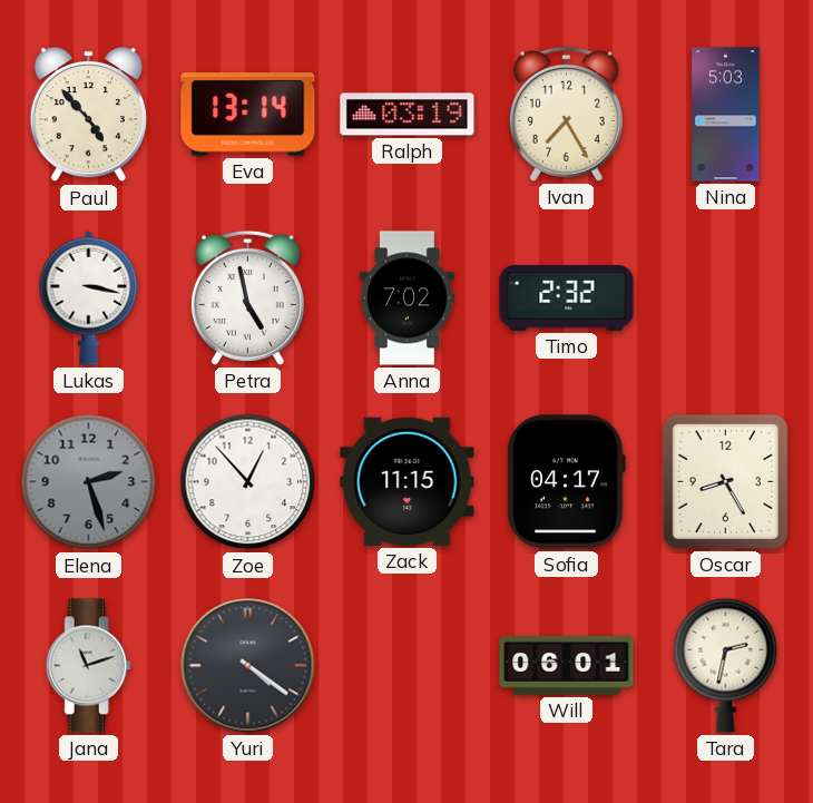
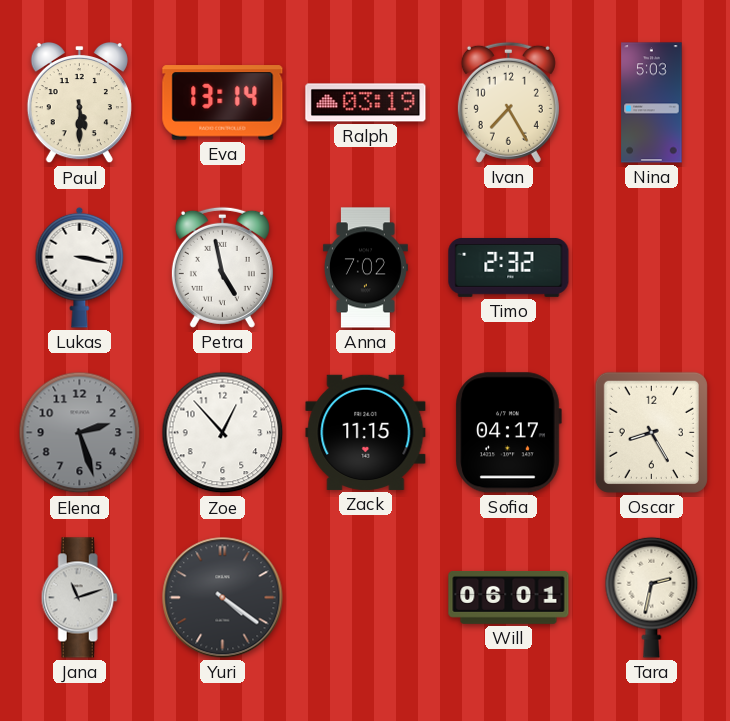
Paul: 4:53 -> 5:30 (79, 103)
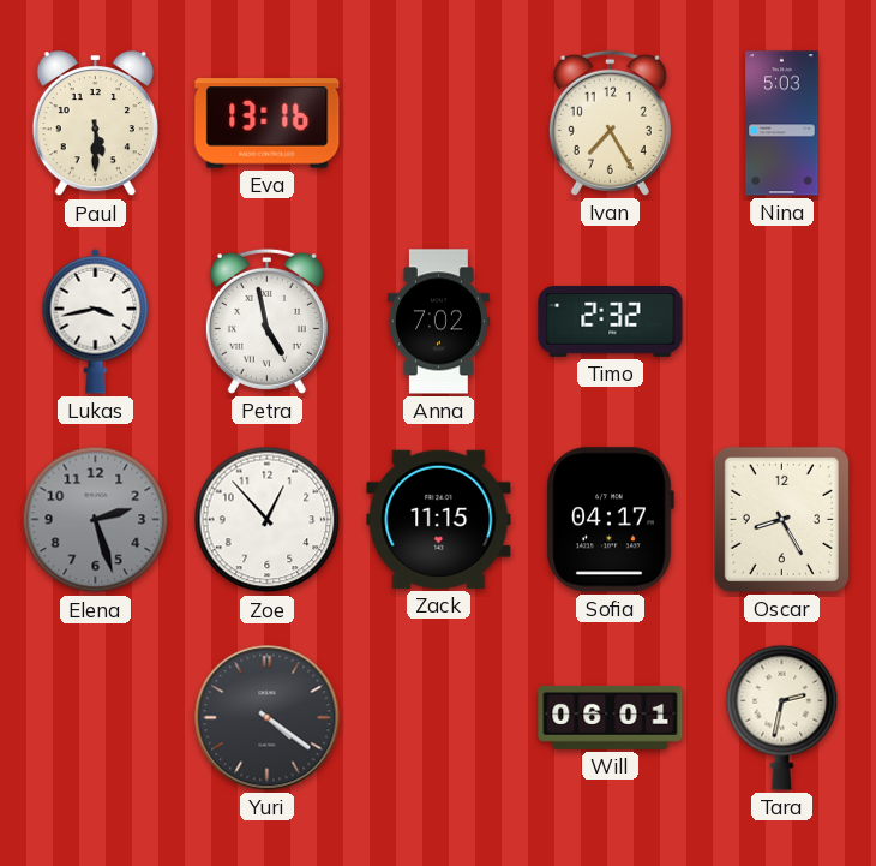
Eva: 13:14 -> 13:16 (268, 124)
Ralph: 03:19 -> none (366, 103)
Lukas: 3:17 -> 3:43 (96, 321)
Jana: 11:12 -> none (79, 598)
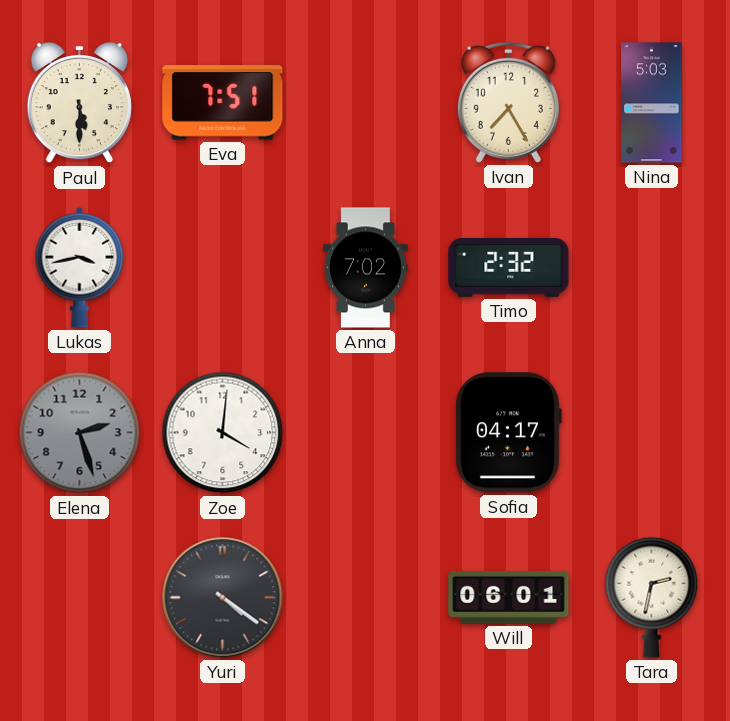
Eva: 13:16 -> 7:51 (223, 103)
Petra: 4:58 -> none (266, 321)
Zoe: 12:53 -> 4:01 (223, 433)
Zack: 11:15 -> none (439, 519)
Oscar: 8:25 -> none (781, 519)
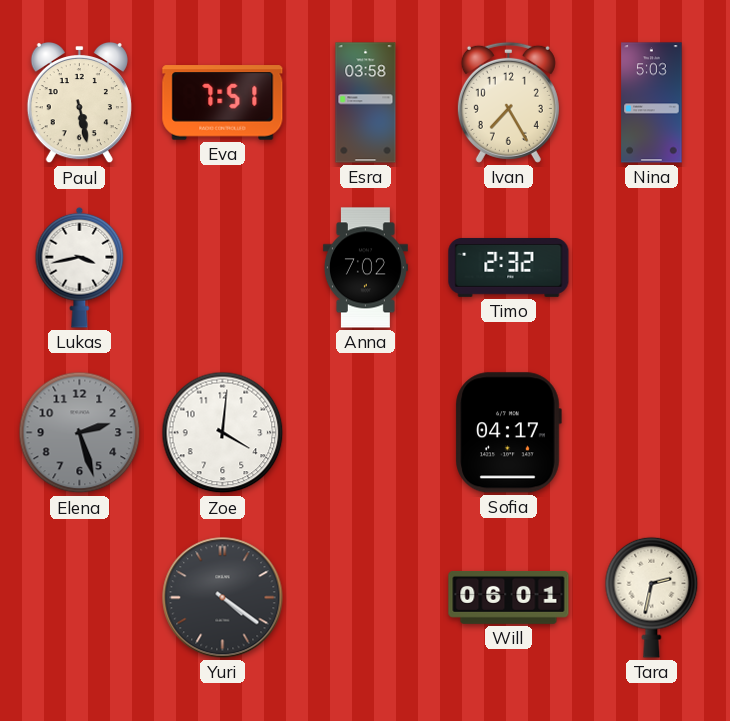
Paul: 5:30 -> 5:28 (79, 103)
Esra: none -> 03:58 (366, 103)
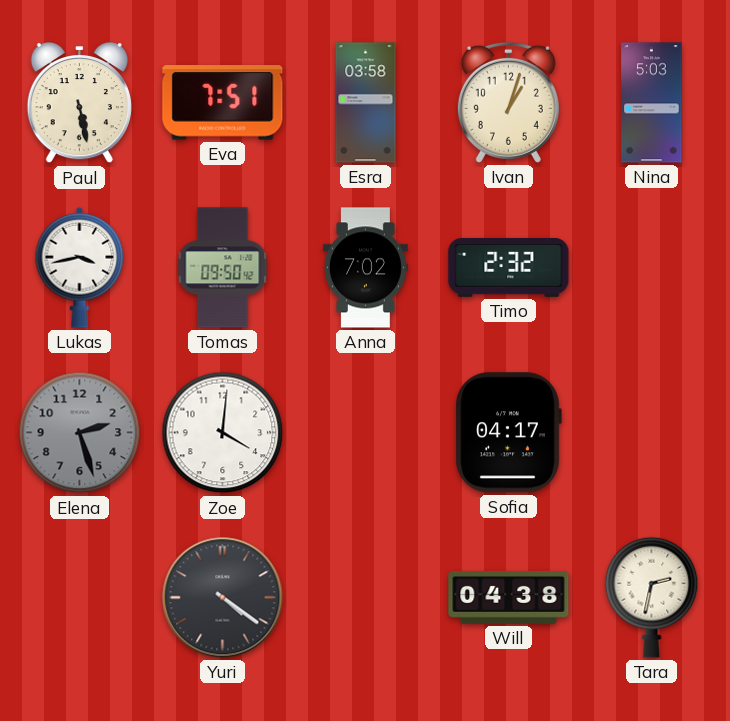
Ivan: 7:25 -> 1:03 (508, 102)
Tomas: none -> 09:50 (223, 268)
Will: 06:01 -> 04:38 (509, 597)
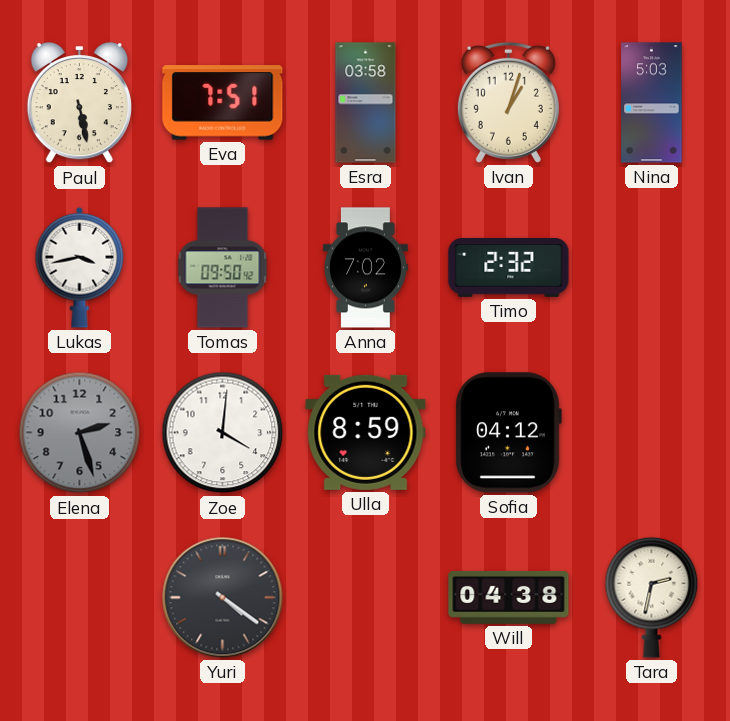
Ulla: none -> 8:59 (366, 432)
Sofia: 04:17 -> 04:12 (508, 433)
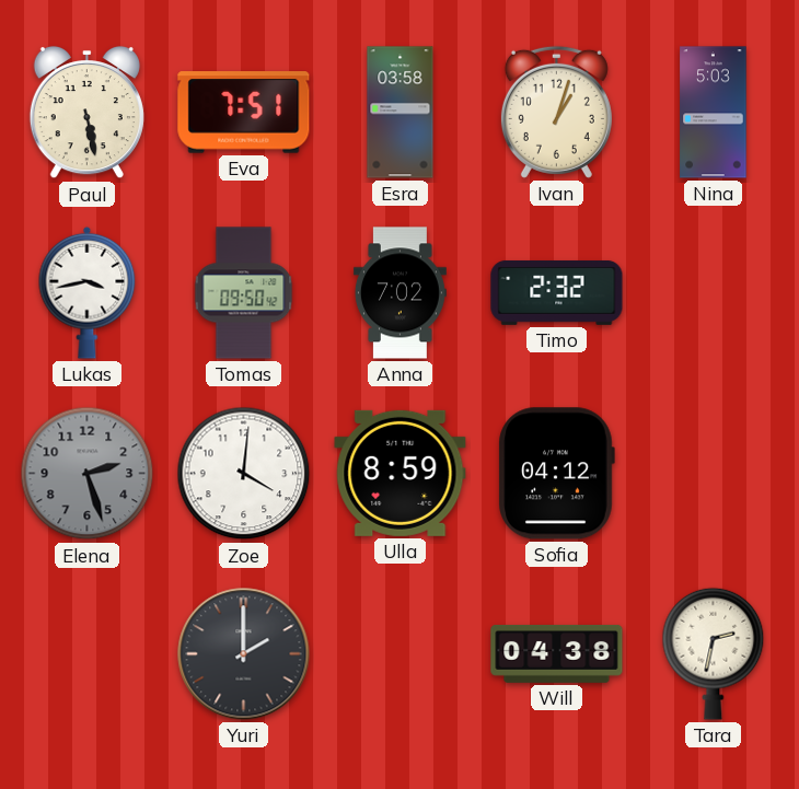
Yuri: 4:21 -> 2:00 (244, 654)
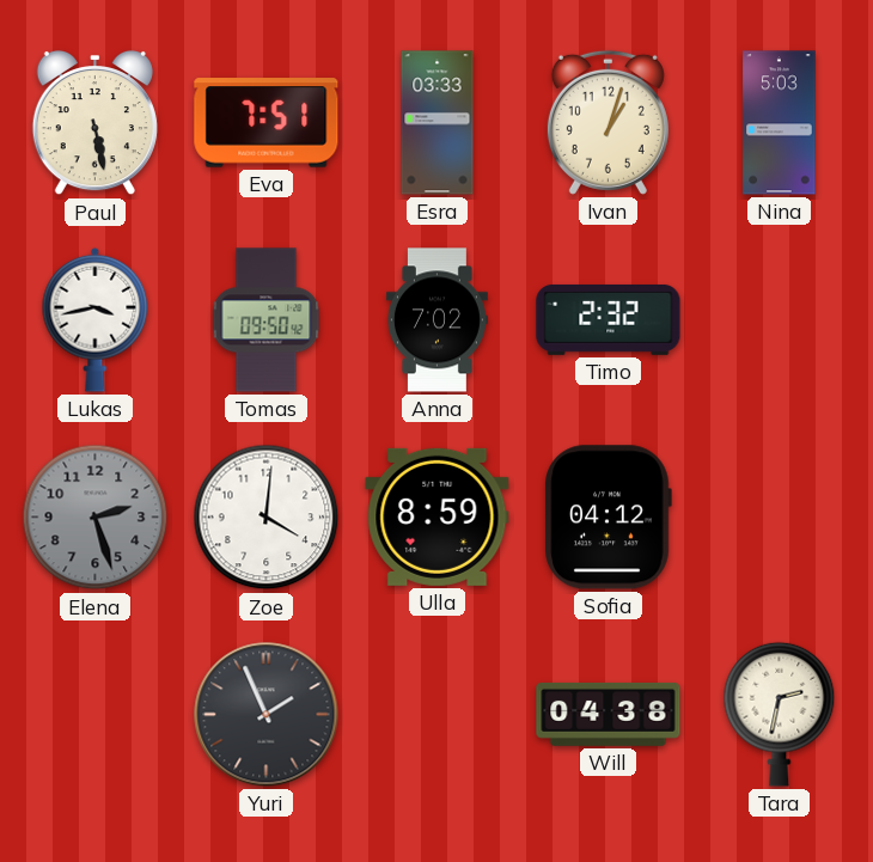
Esra: 03:58 -> 03:33 (438, 123)
Yuri: 2:00 -> 1:56 (267, 715)
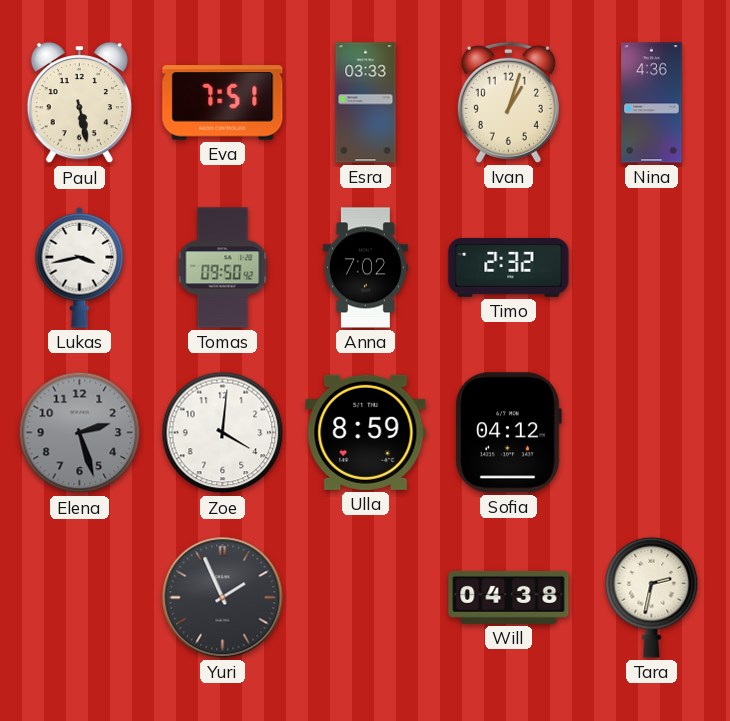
Nina: 5:03 -> 4:36 (652, 103)
